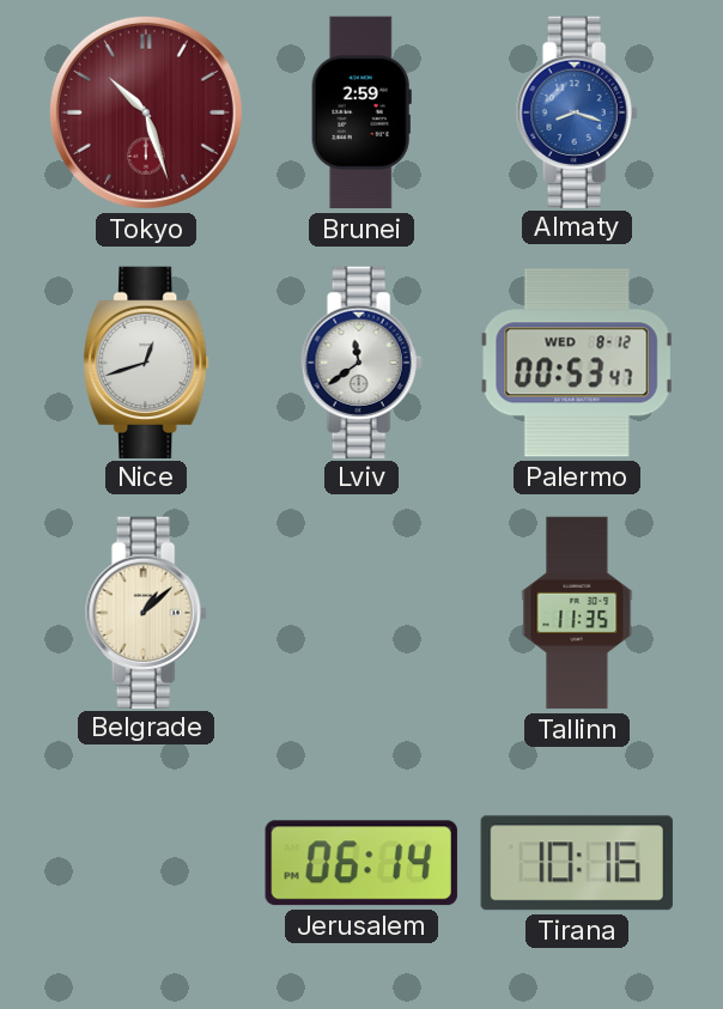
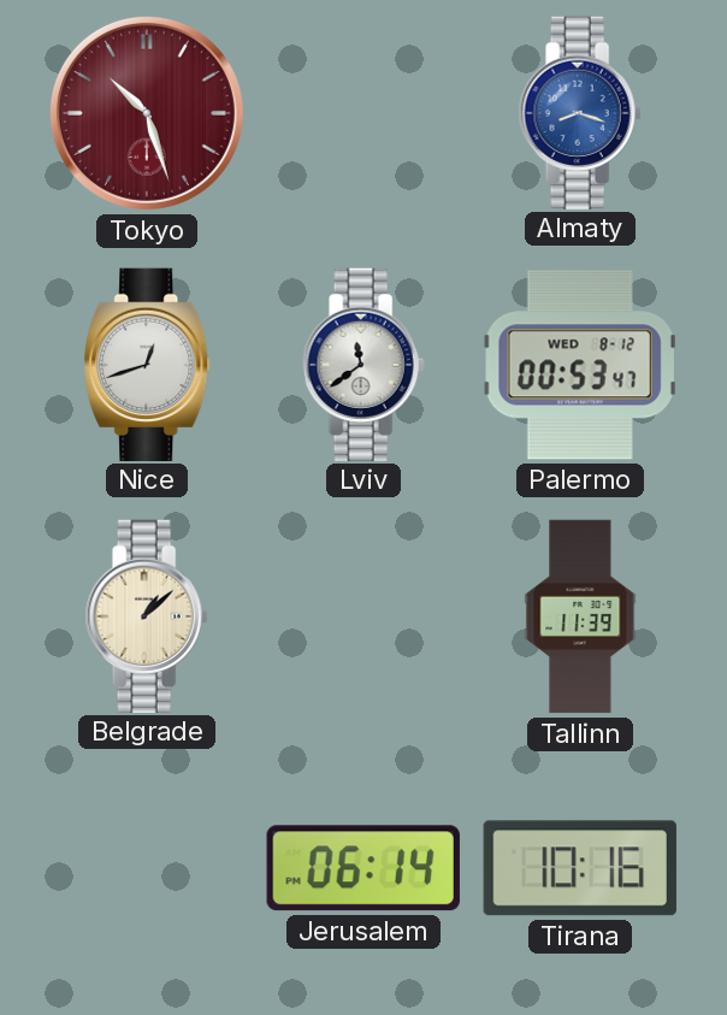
Brunei: 2:59 -> none (361, 113)
Tallinn: 11:35 -> 11:39 (580, 616)
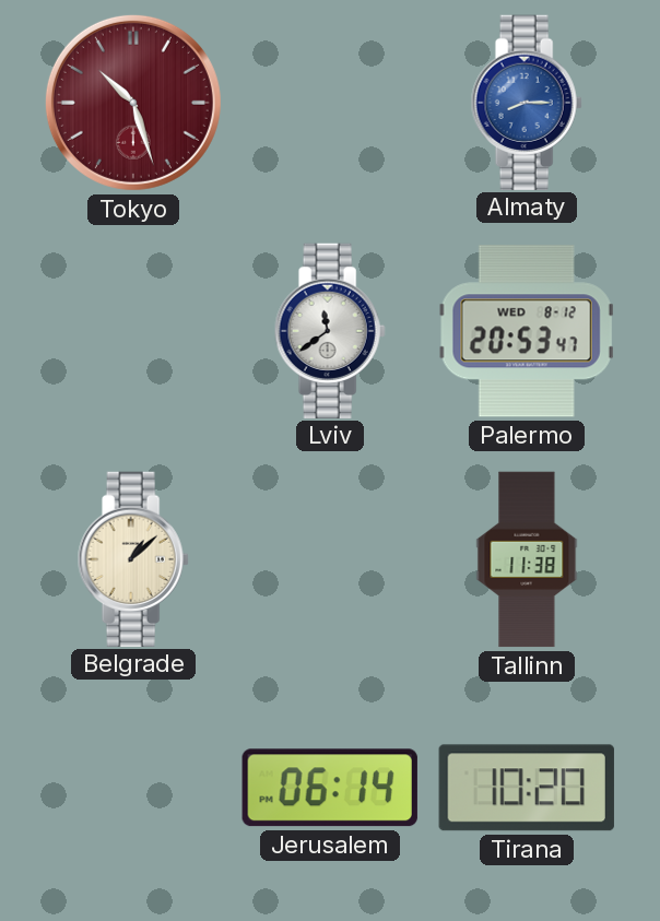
Almaty: 8:18 -> 8:15 (527, 102)
Nice: 12:42 -> none (147, 364)
Palermo: 00:53 -> 20:53 (527, 331)
Tallinn: 11:39 -> 11:38 (527, 559)
Tirana: 10:16 -> 10:20 (527, 788)
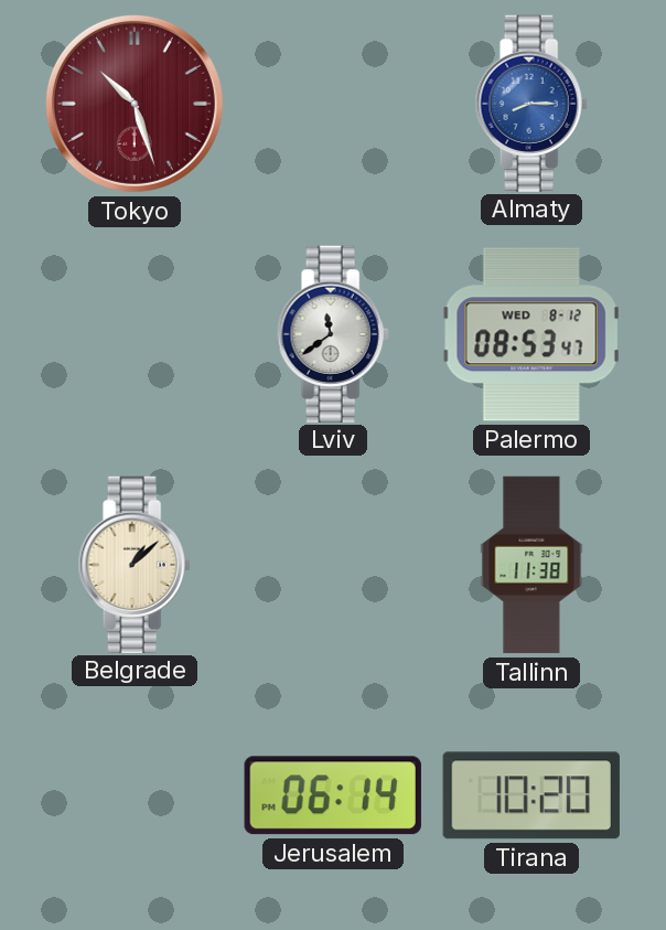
Palermo: 20:53 -> 08:53 (531, 334)
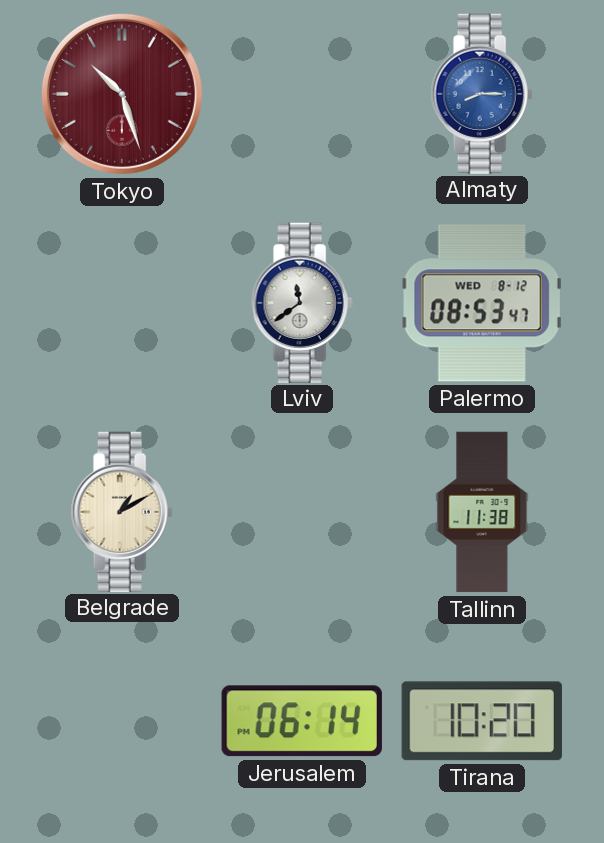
Belgrade: 1:08 -> 1:10 (122, 511)
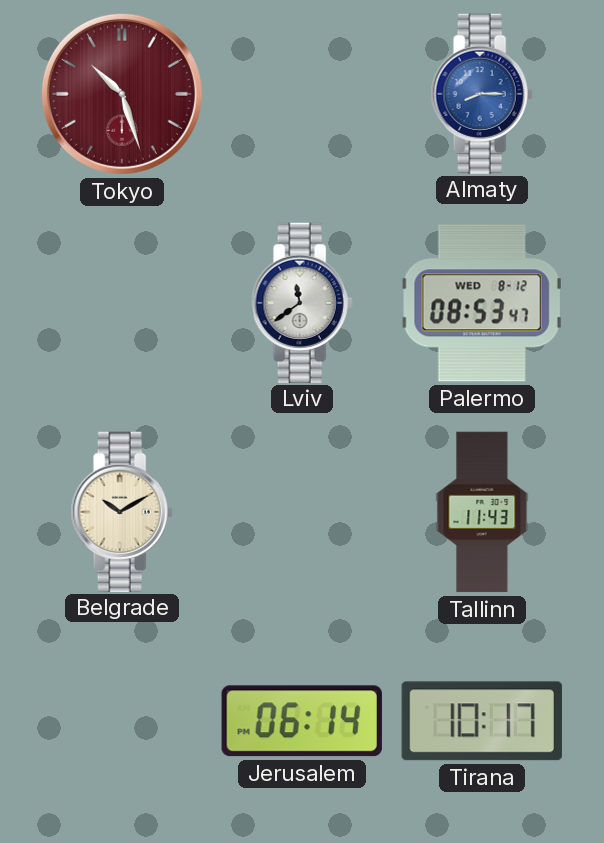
Belgrade: 1:10 -> 10:10 (122, 511)
Tallinn: 11:38 -> 11:43 (482, 512)
Tirana: 10:20 -> 10:17 (482, 721)
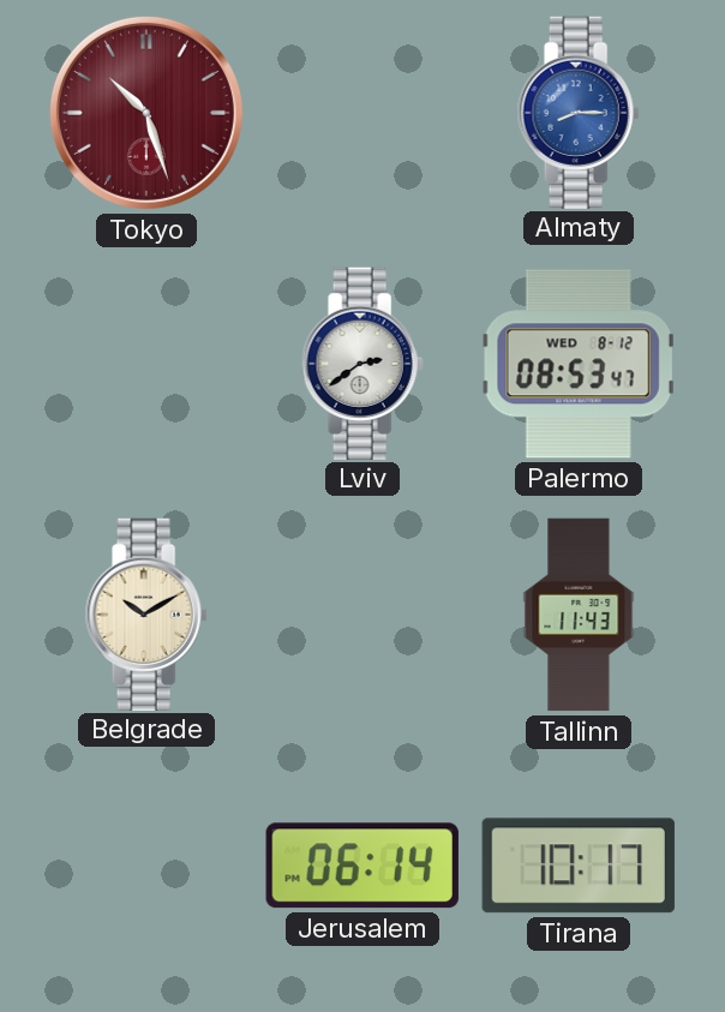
Lviv: 11:39 -> 2:39 (362, 363)
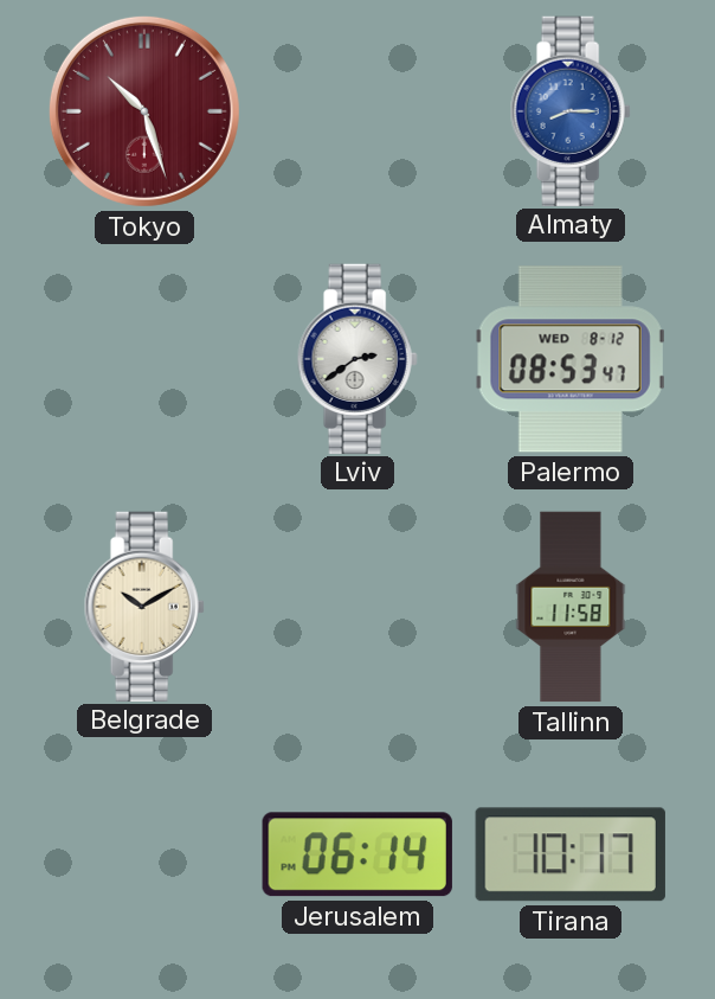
Tallinn: 11:43 -> 11:58 (571, 607)
